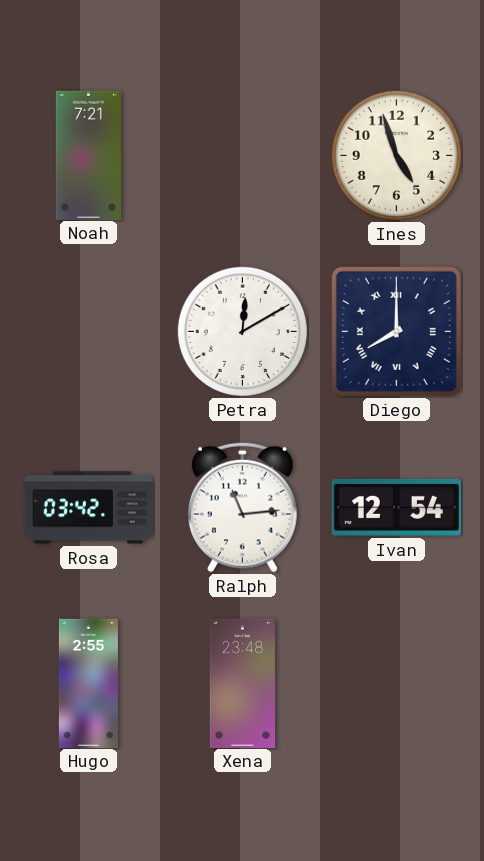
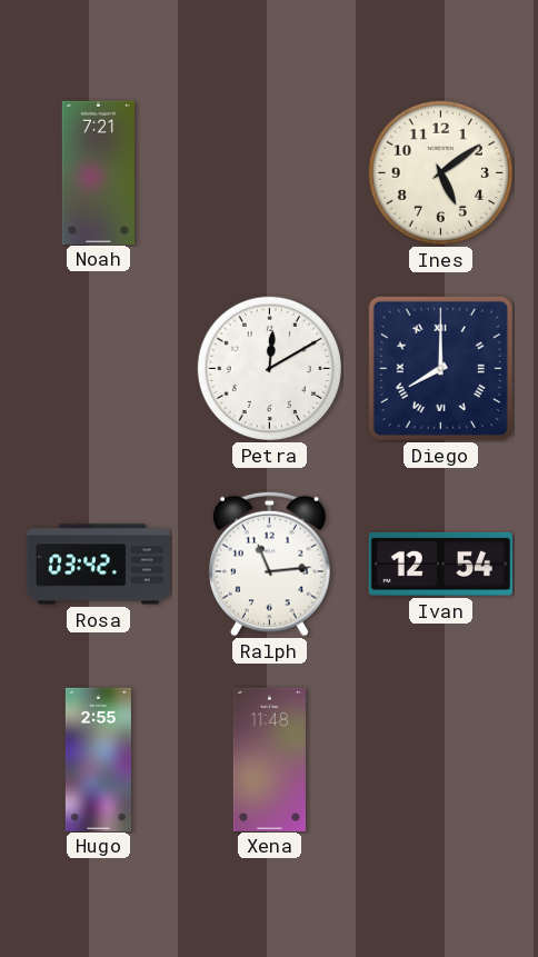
Ines: 4:57 -> 5:09 (440, 172)
Xena: 23:48 -> 11:48 (270, 759)
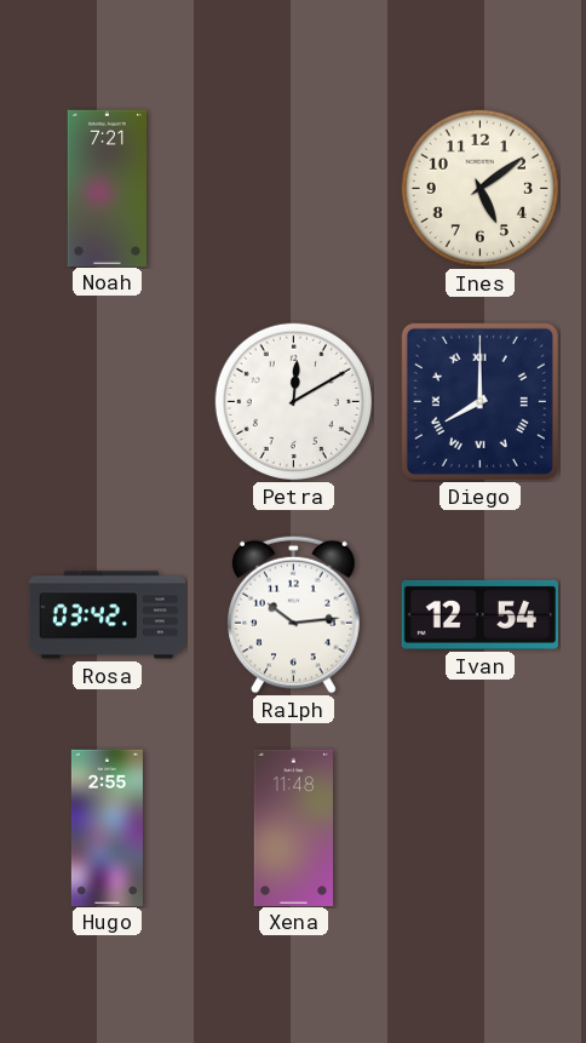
Ralph: 11:14 -> 10:14 (294, 614)
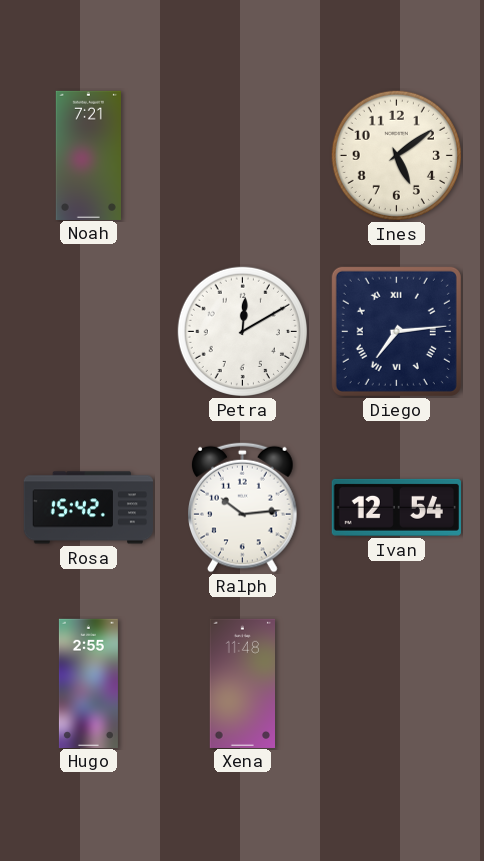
Diego: 8:00 -> 7:14 (396, 331)
Rosa: 03:42 -> 15:42 (88, 508)
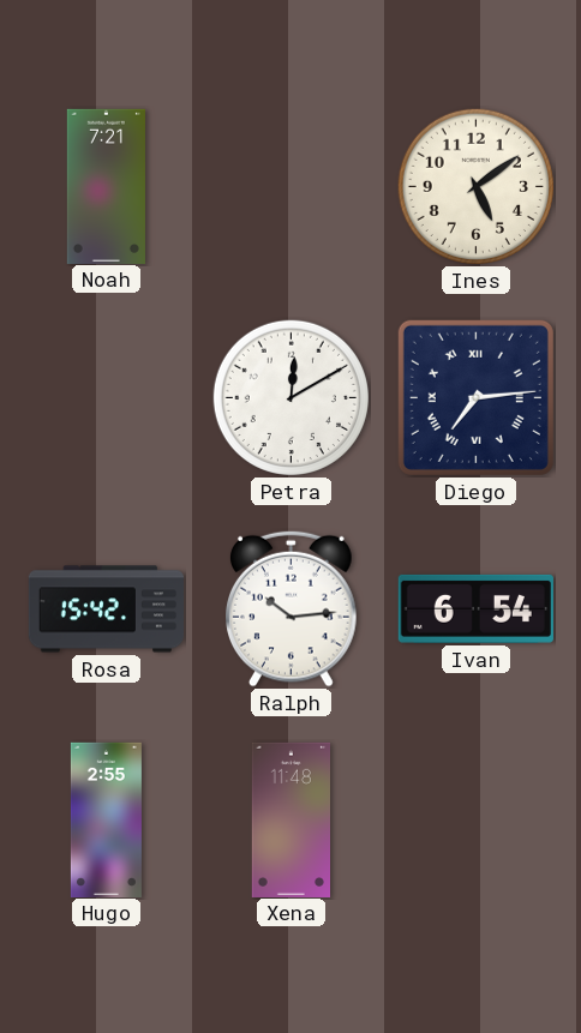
Ivan: 12:54 -> 6:54 (475, 608)
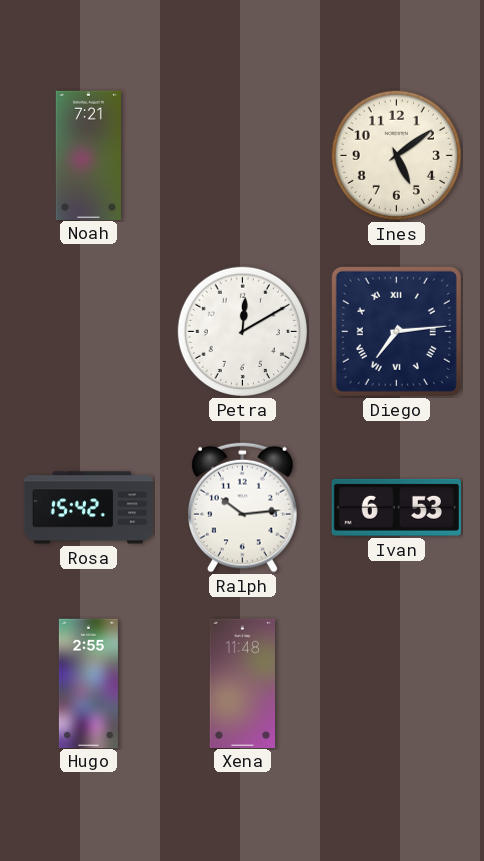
Ivan: 6:54 -> 6:53 (396, 507)
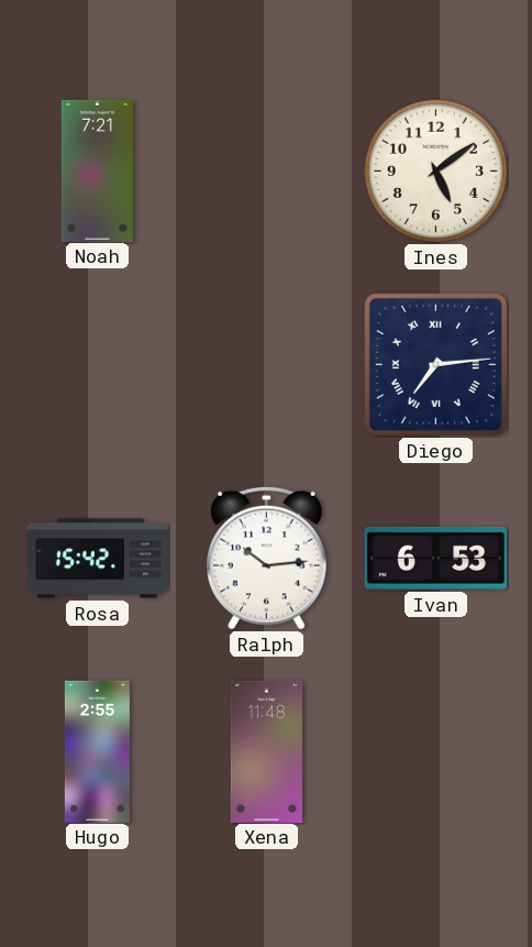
Petra: 12:10 -> none (242, 331)
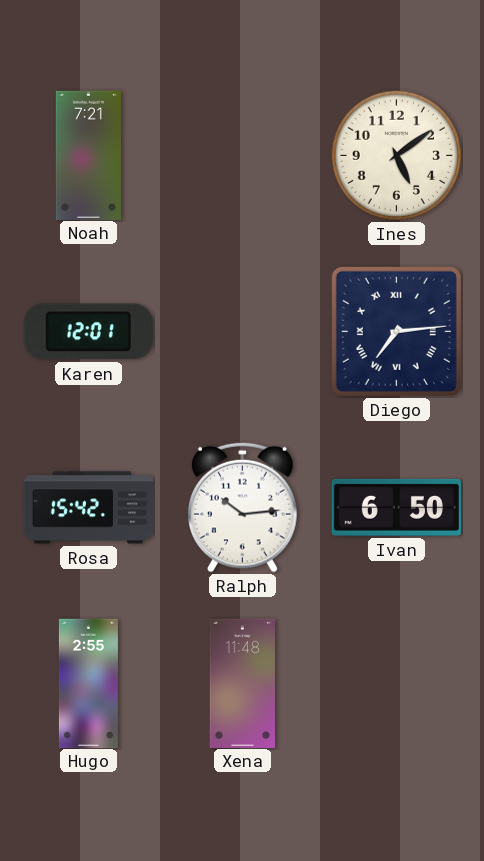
Karen: none -> 12:01 (88, 332)
Ivan: 6:53 -> 6:50 (396, 507)
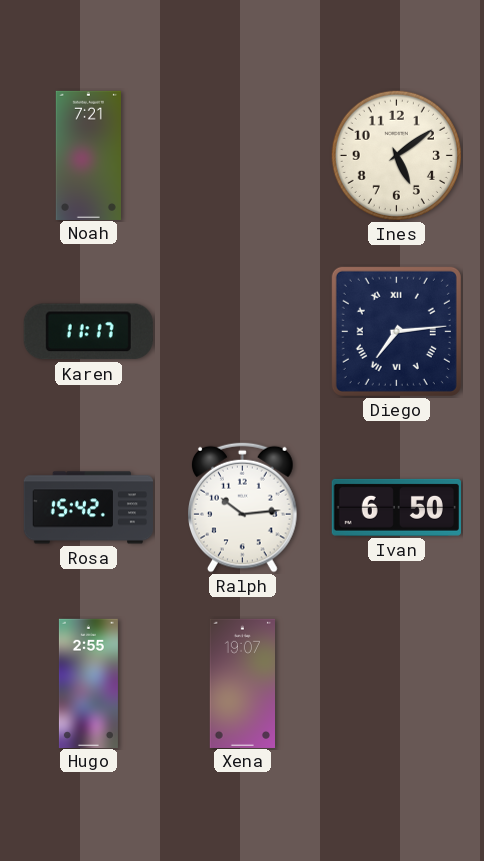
Karen: 12:01 -> 11:17 (88, 332)
Xena: 11:48 -> 19:07 (243, 683)
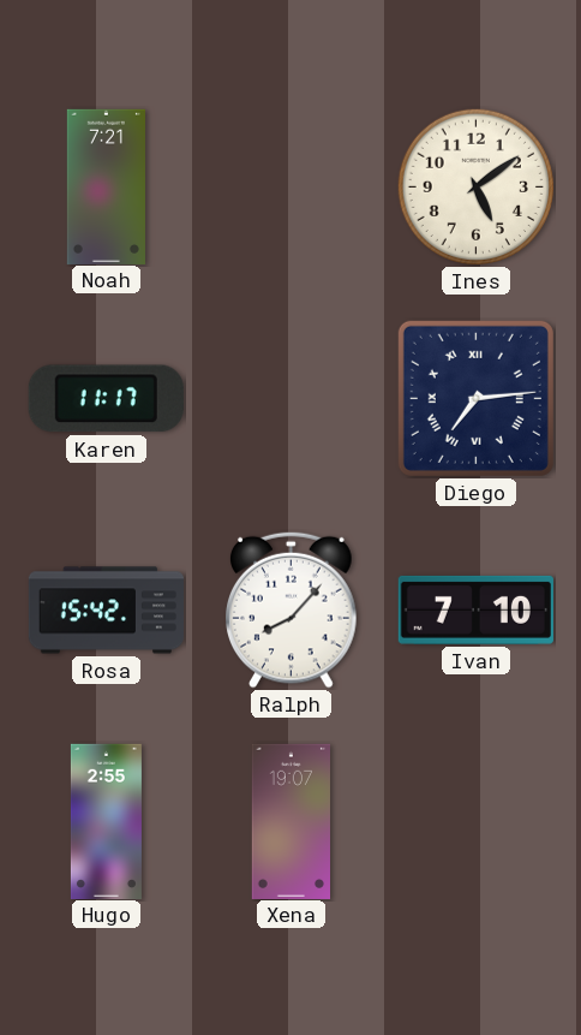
Ralph: 10:14 -> 8:07 (292, 609)
Ivan: 6:50 -> 7:10 (475, 609)
